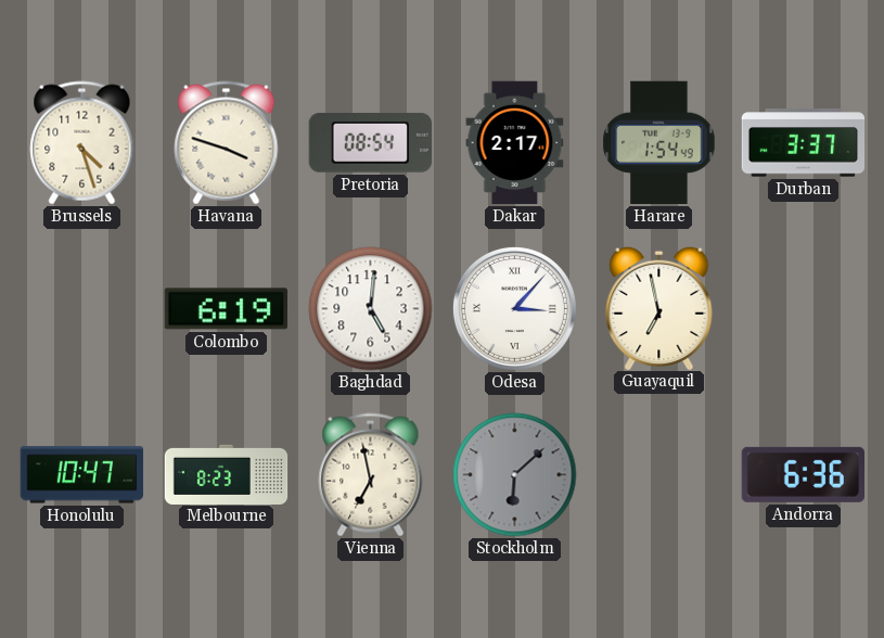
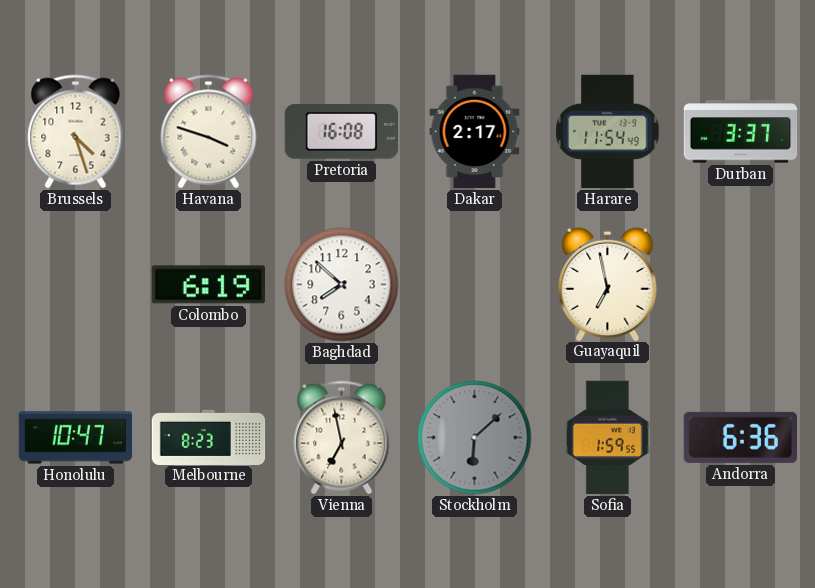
Pretoria: 08:54 -> 16:08 (341, 132)
Harare: 1:54 -> 11:54 (608, 132)
Baghdad: 5:01 -> 7:52 (342, 285)
Odesa: 3:07 -> none (514, 308)
Sofia: none -> 1:59 (607, 438)
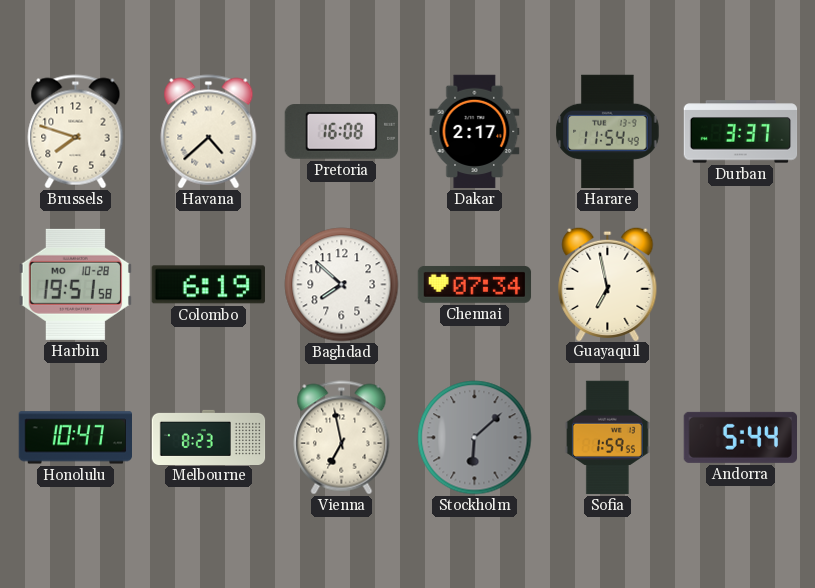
Brussels: 4:27 -> 7:48 (76, 132)
Havana: 3:48 -> 4:38 (209, 132)
Harbin: none -> 19:51 (75, 284)
Chennai: none -> 07:34 (475, 285)
Andorra: 6:36 -> 5:44 (740, 437)
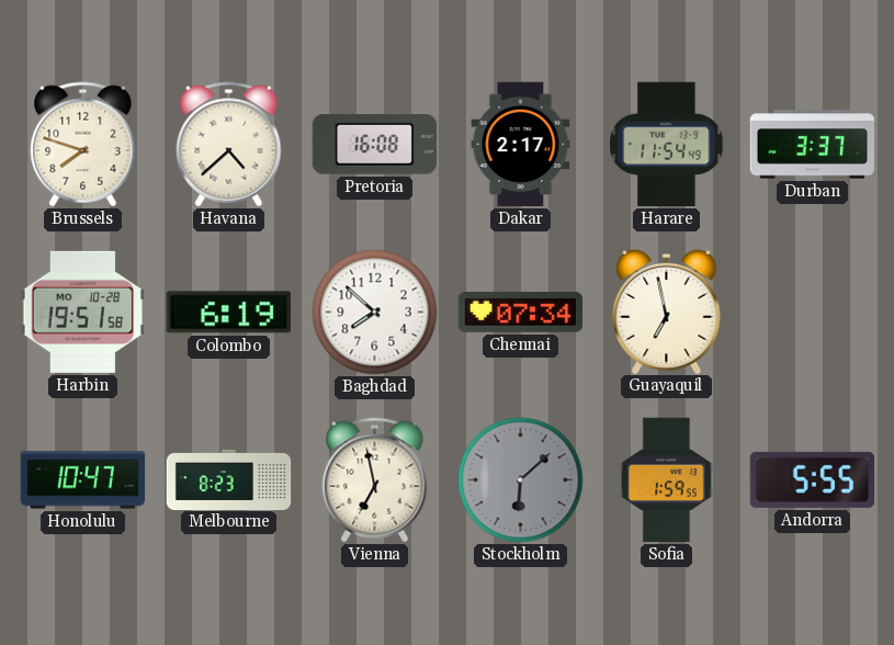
Andorra: 5:44 -> 5:55 (812, 479)
